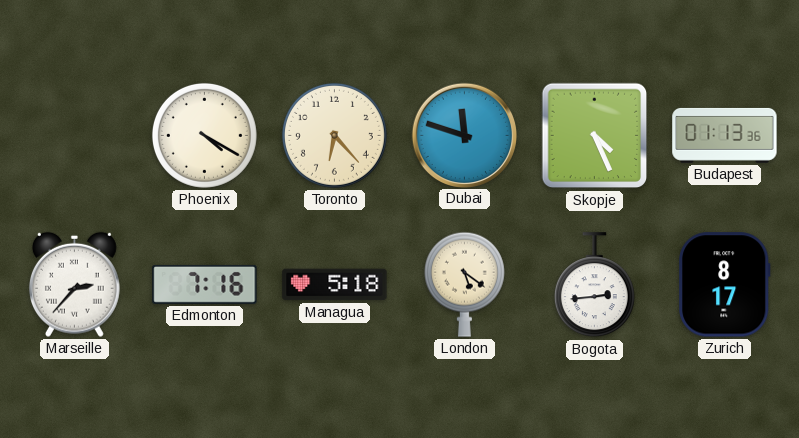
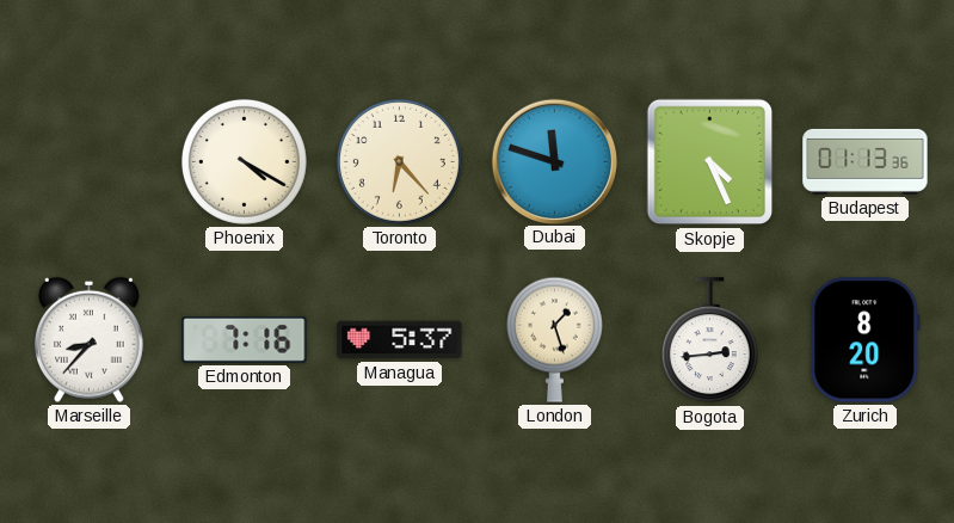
Marseille: 2:37 -> 8:37 (88, 339)
Managua: 5:18 -> 5:37 (400, 340)
London: 5:21 -> 1:27 (554, 339)
Zurich: 8:17 -> 8:20 (866, 340)
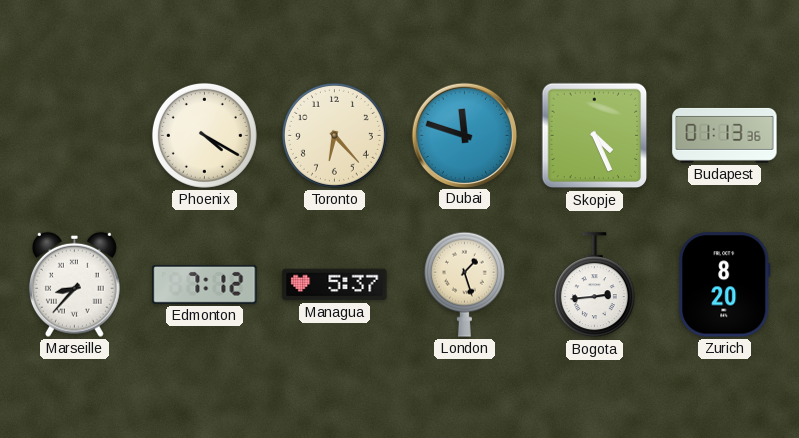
Edmonton: 7:16 -> 7:12 (205, 284)
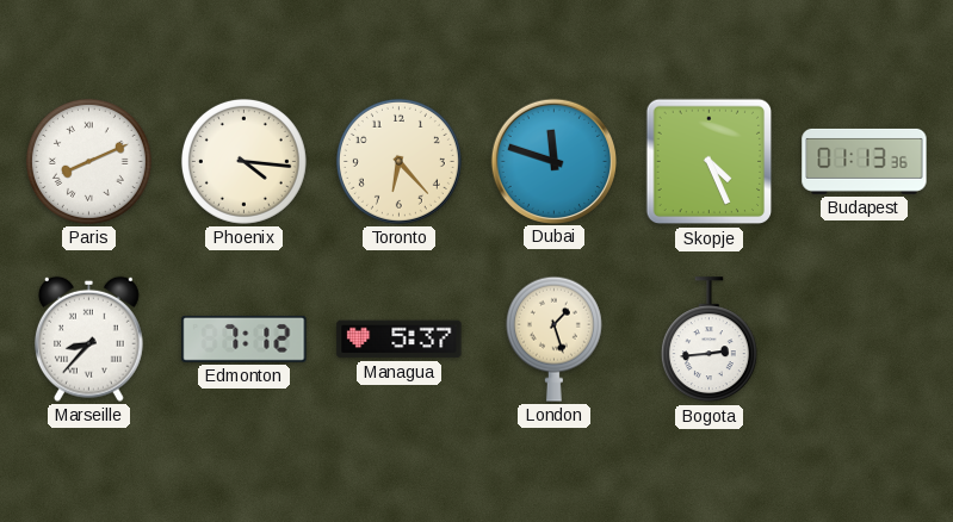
Paris: none -> 8:11 (88, 161)
Phoenix: 4:20 -> 4:16 (243, 161)
Zurich: 8:20 -> none (725, 285)
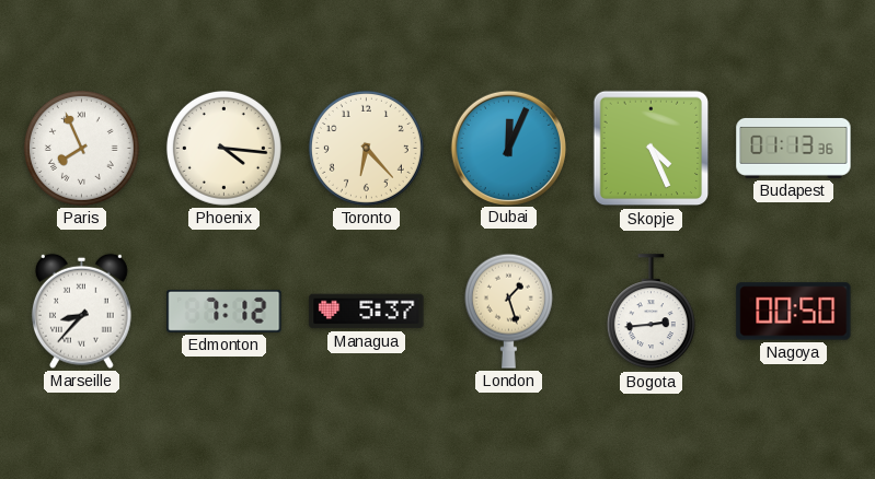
Paris: 8:11 -> 7:56 (81, 148)
Dubai: 11:48 -> 12:04 (508, 148)
Nagoya: none -> 00:50 (794, 312)
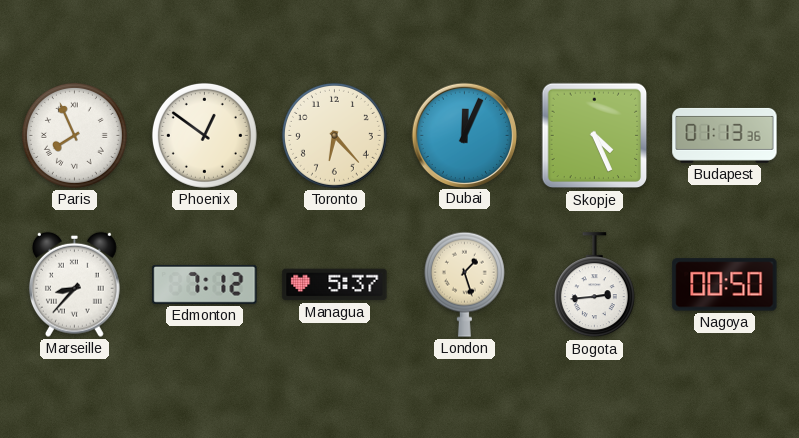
Phoenix: 4:16 -> 12:51 (204, 135)
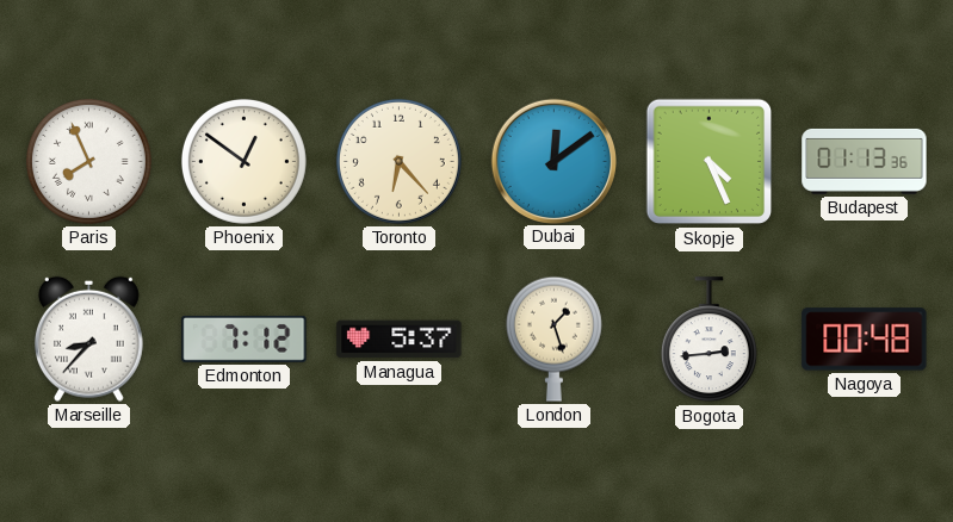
Dubai: 12:04 -> 12:09 (553, 161)
Nagoya: 00:50 -> 00:48 (865, 340)
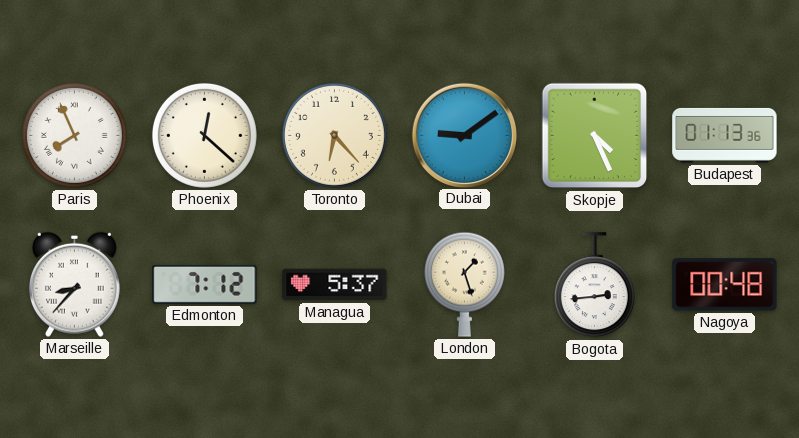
Phoenix: 12:51 -> 12:22 (204, 135)
Dubai: 12:09 -> 9:09 (464, 135)
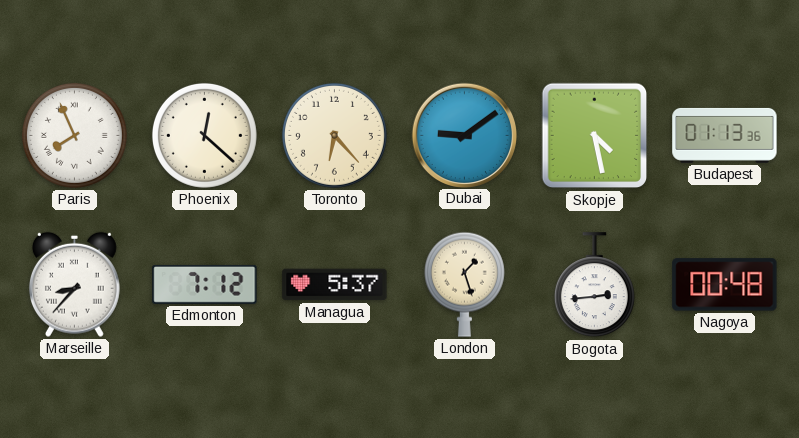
Skopje: 4:26 -> 4:28 (595, 136)
